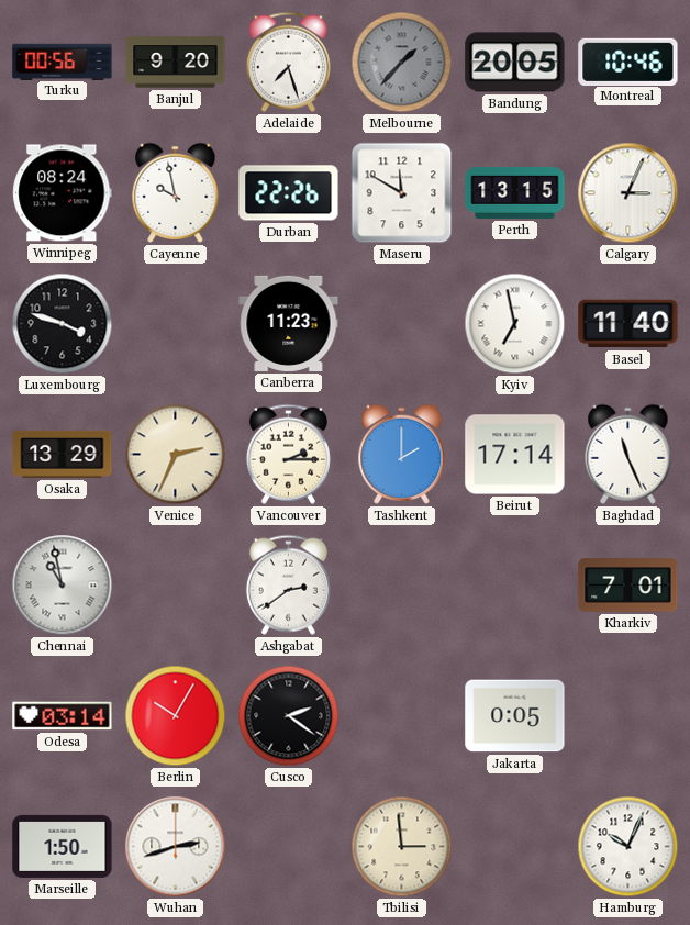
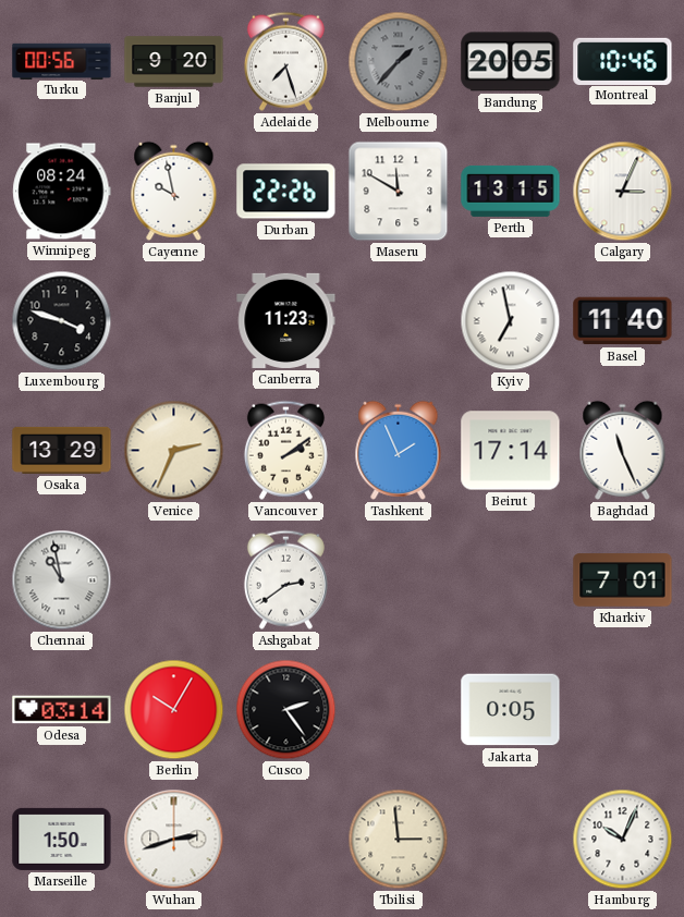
Vancouver: 2:15 -> 2:09 (285, 450)
Tashkent: 2:00 -> 1:56 (399, 450)
Cusco: 2:21 -> 2:24 (286, 710)
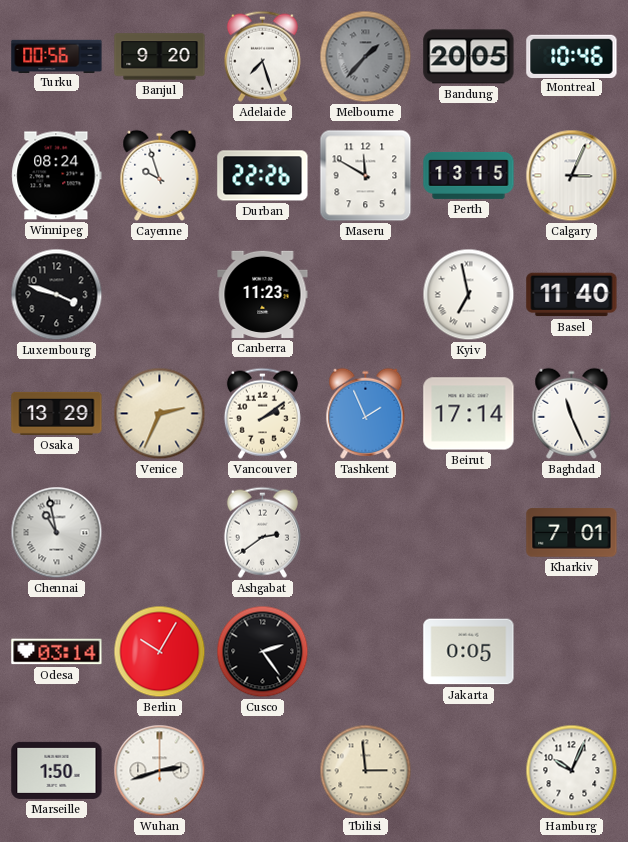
Cayenne: 9:58 -> 9:57 (160, 175)
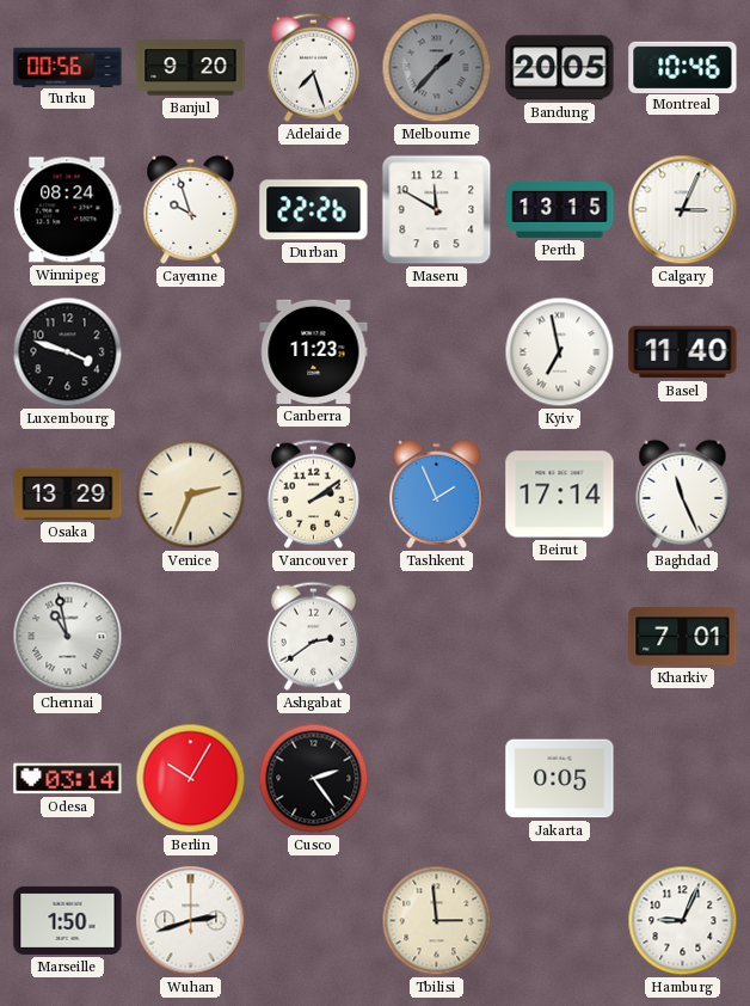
Hamburg: 10:04 -> 9:04 (683, 921)
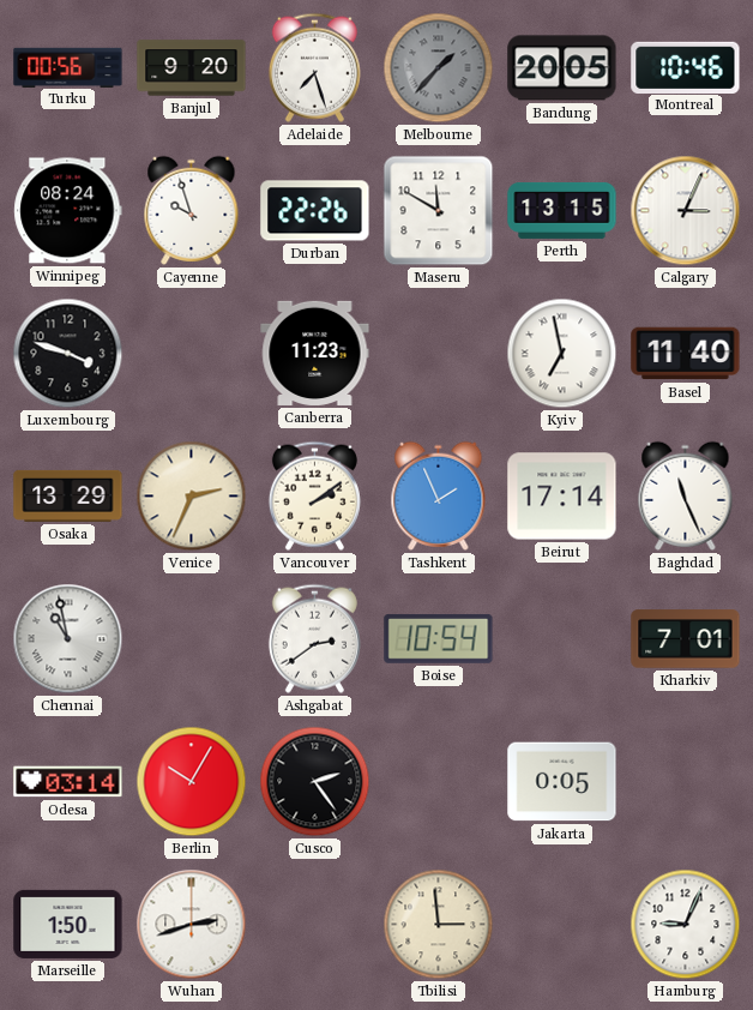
Boise: none -> 10:54 (439, 639)
